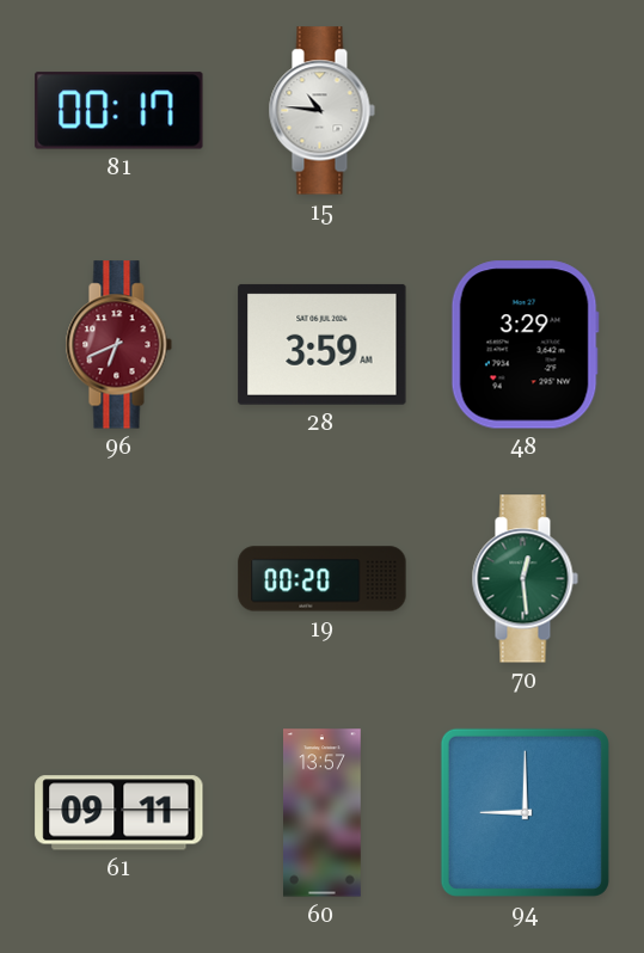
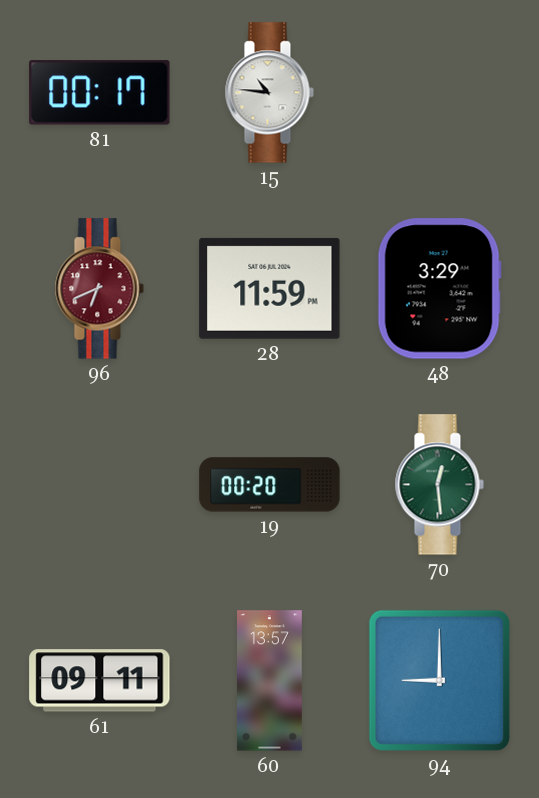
28: 3:59 -> 11:59 (270, 288)
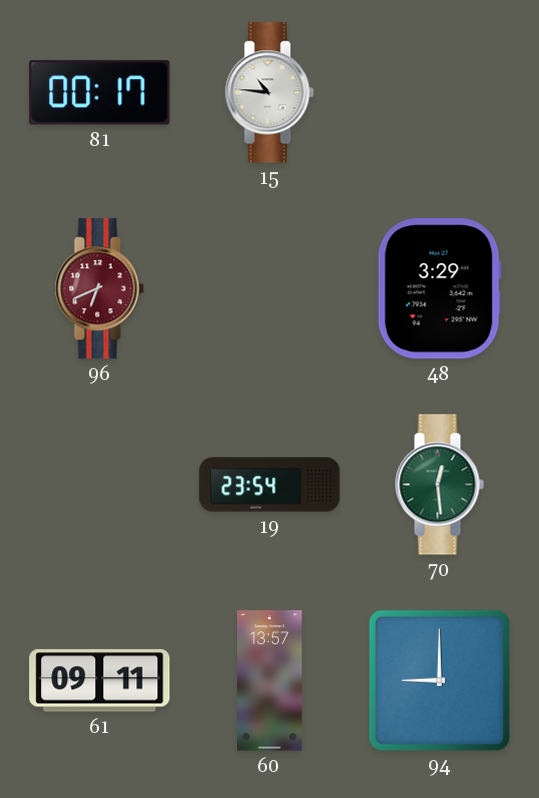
28: 11:59 -> none (270, 288)
19: 00:20 -> 23:54 (270, 485)
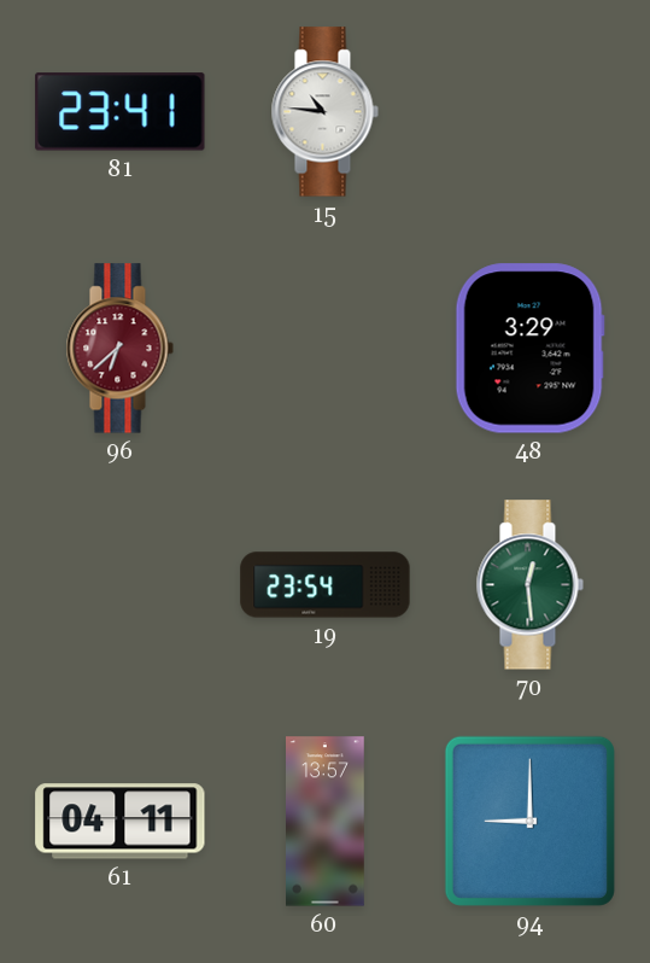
81: 00:17 -> 23:41 (121, 112)
96: 6:41 -> 6:38 (119, 349)
61: 09:11 -> 04:11 (121, 822)
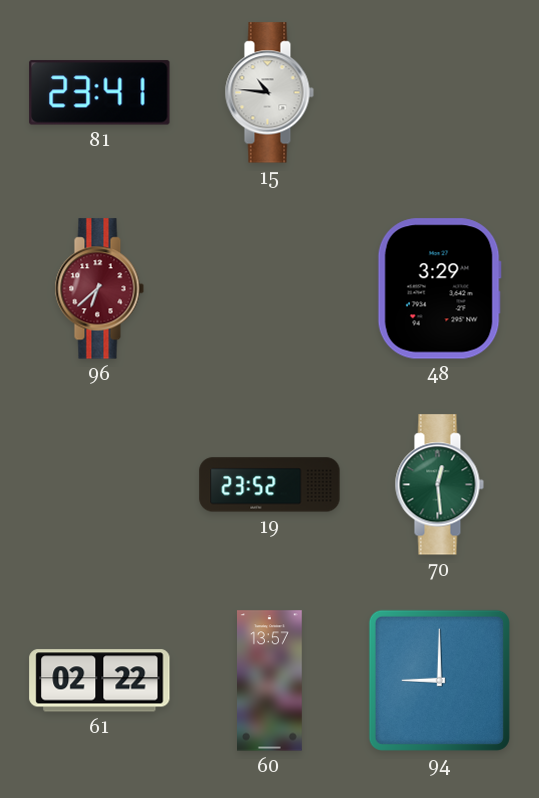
19: 23:54 -> 23:52 (270, 485)
61: 04:11 -> 02:22 (100, 681)
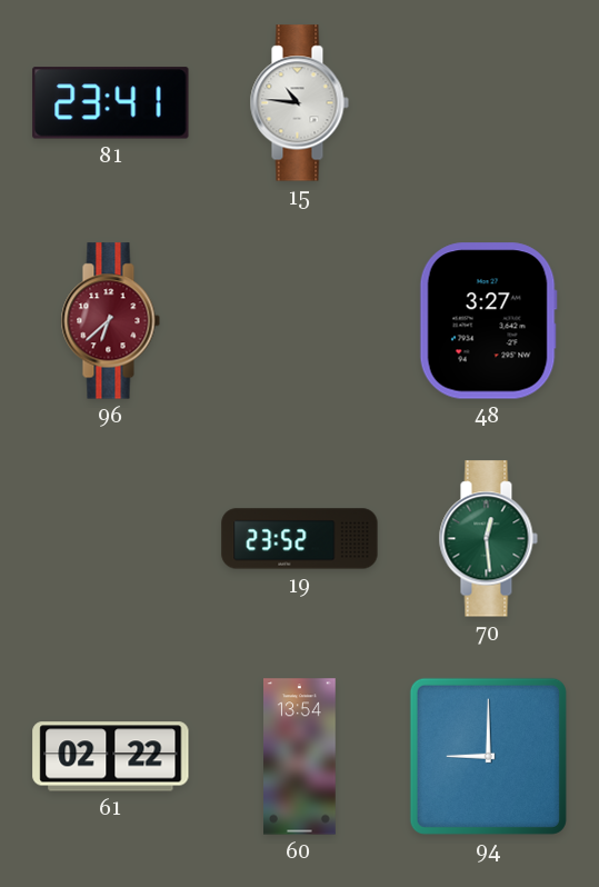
48: 3:29 -> 3:27 (488, 321)
60: 13:57 -> 13:54 (300, 757)
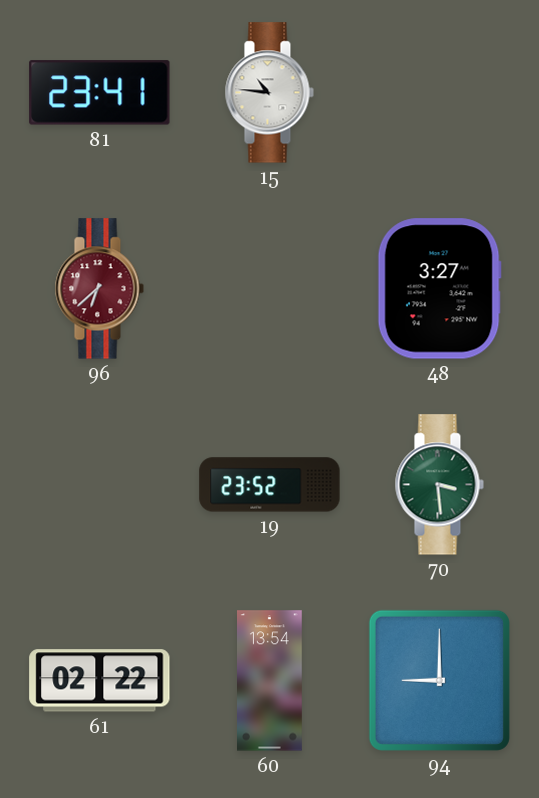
70: 12:29 -> 3:29 (439, 485)
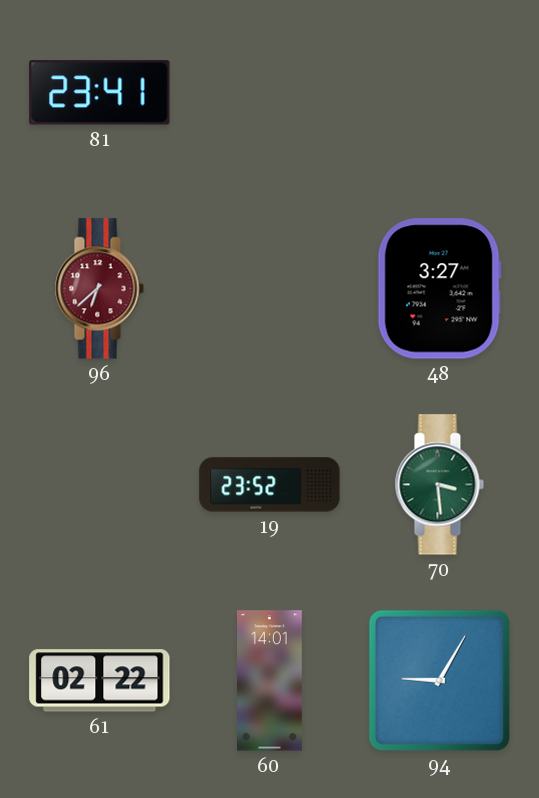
15: 10:46 -> none (269, 93)
60: 13:54 -> 14:01 (270, 681)
94: 9:00 -> 9:05 (439, 680)
